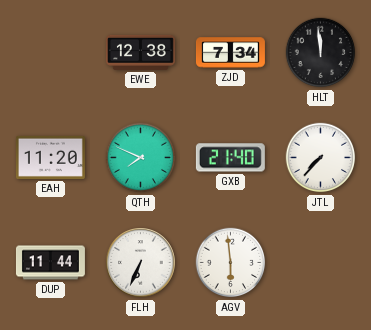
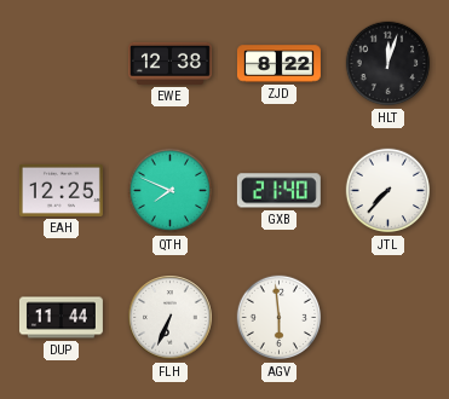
ZJD: 7:34 -> 8:22 (278, 64)
HLT: 11:59 -> 12:03 (388, 64)
EAH: 11:20 -> 12:25 (61, 190)
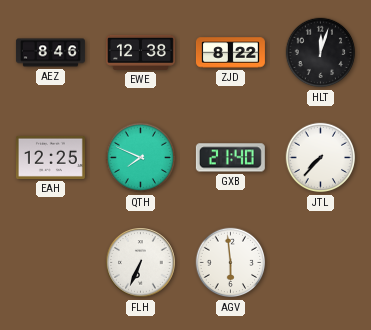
AEZ: none -> 8:46 (50, 53)
DUP: 11:44 -> none (61, 318)
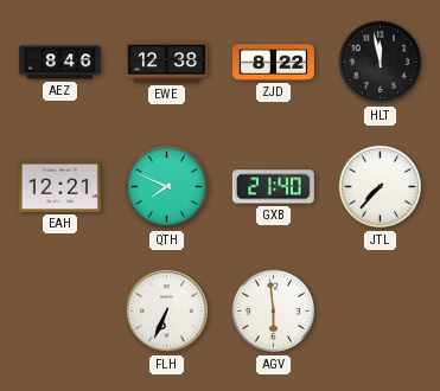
HLT: 12:03 -> 11:58 (381, 63)
EAH: 12:25 -> 12:21 (59, 186)
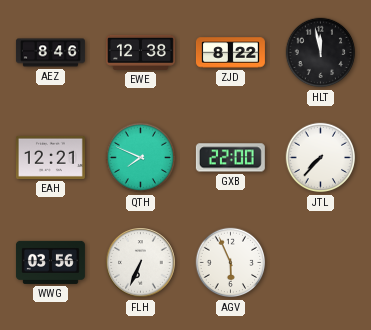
GXB: 21:40 -> 22:00 (230, 158)
WWG: none -> 03:56 (50, 262)
AGV: 5:59 -> 5:56 (231, 263)
